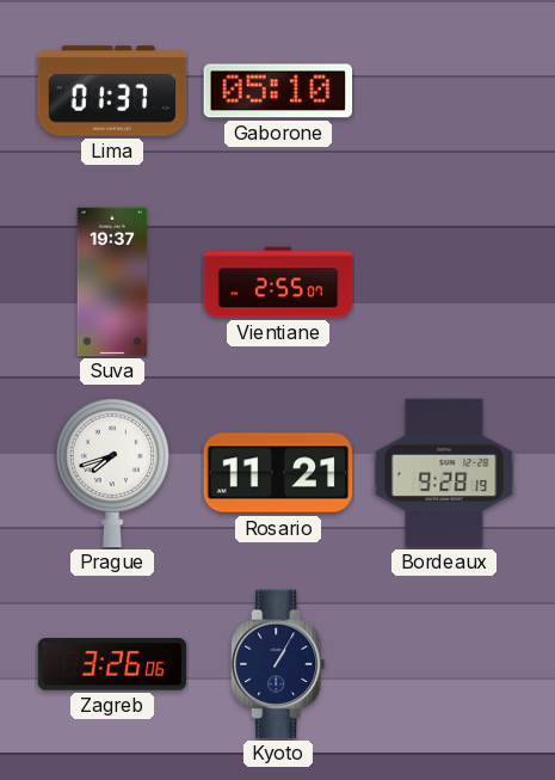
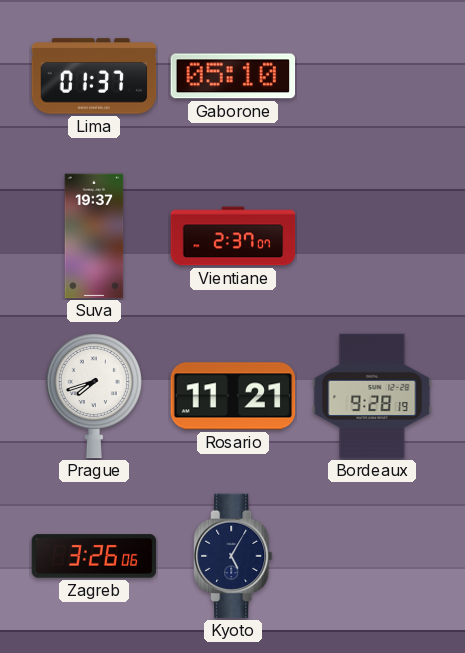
Vientiane: 2:55 -> 2:37 (233, 236)
Kyoto: 1:05 -> 5:05 (233, 556)
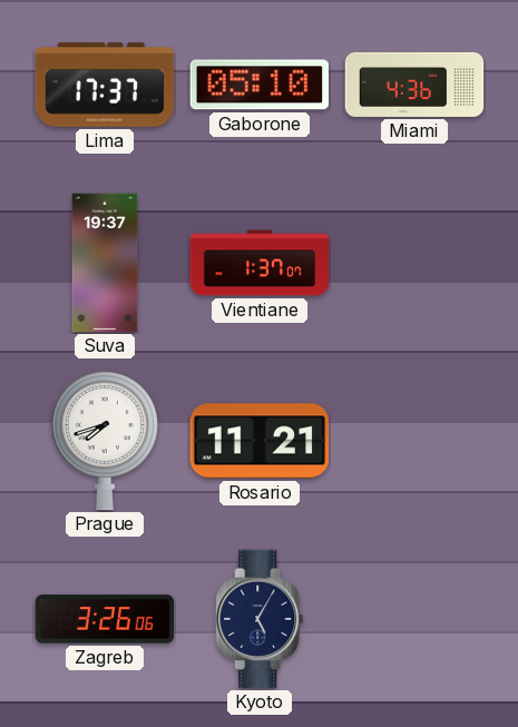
Lima: 01:37 -> 17:37 (105, 85)
Miami: none -> 4:36 (414, 85)
Vientiane: 2:37 -> 1:37 (260, 263)
Bordeaux: 9:28 -> none (372, 396)
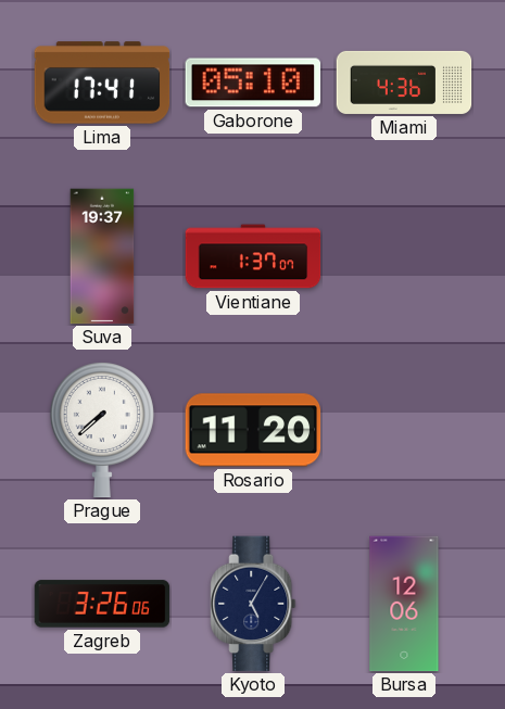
Lima: 17:37 -> 17:41 (102, 83)
Prague: 7:42 -> 7:38 (102, 430)
Rosario: 11:21 -> 11:20 (253, 430)
Bursa: none -> 12:06 (404, 604)
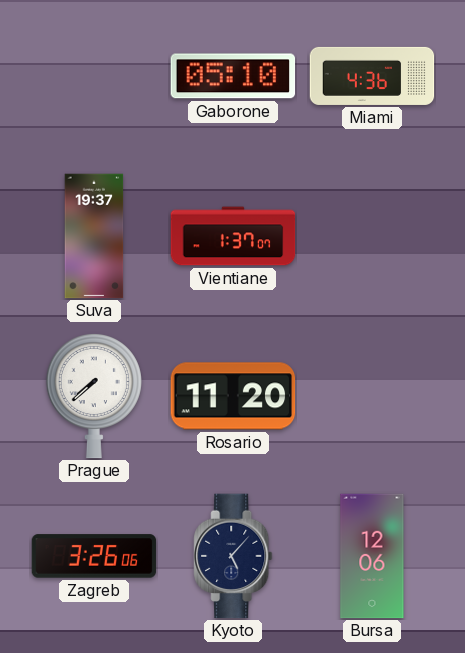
Lima: 17:41 -> none (102, 83)
Kyoto: 5:05 -> 5:07 (233, 556)
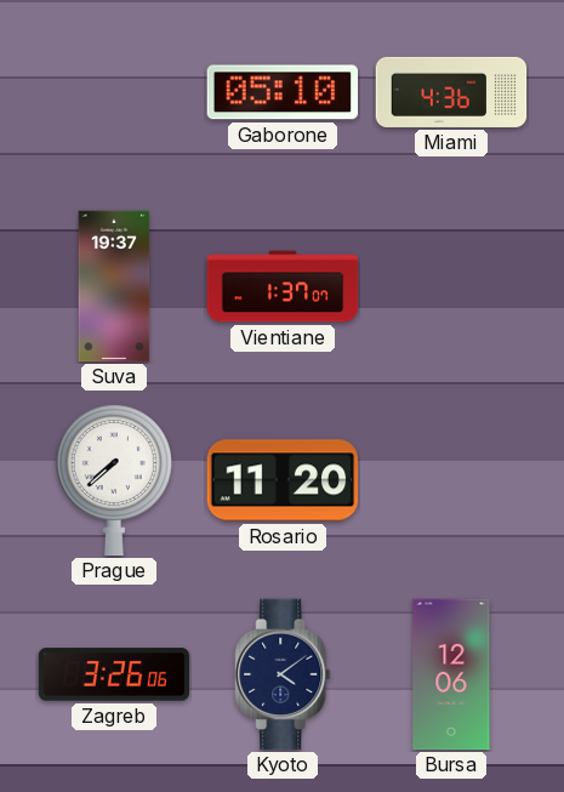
Kyoto: 5:07 -> 4:09 (283, 674)
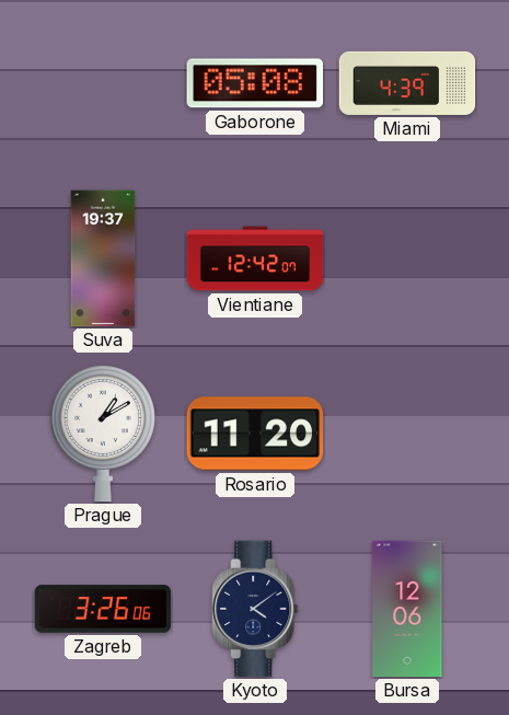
Gaborone: 05:10 -> 05:08 (255, 83)
Miami: 4:36 -> 4:39 (407, 83)
Vientiane: 1:37 -> 12:42 (255, 258)
Prague: 7:38 -> 1:10 (103, 434)
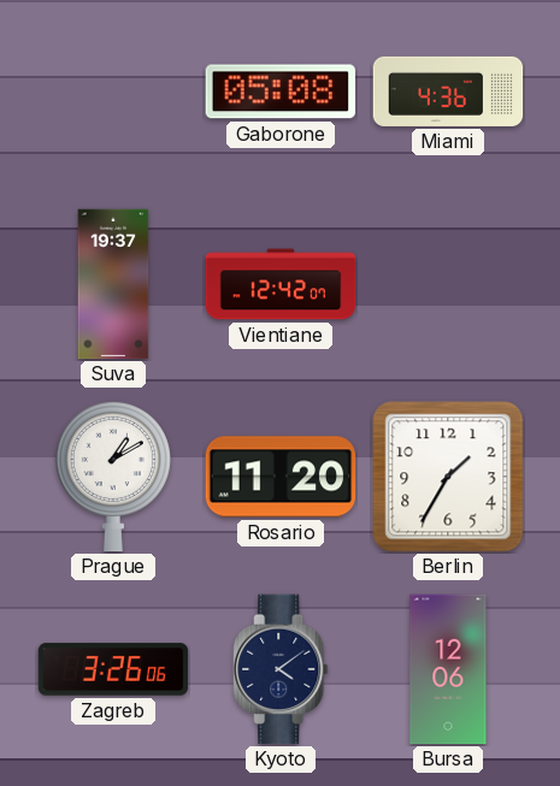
Miami: 4:39 -> 4:36 (448, 91)
Berlin: none -> 1:35 (448, 477)
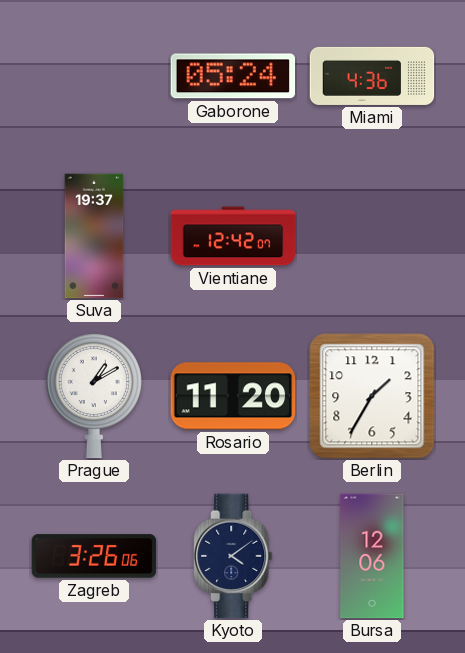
Gaborone: 05:08 -> 05:24 (233, 76)
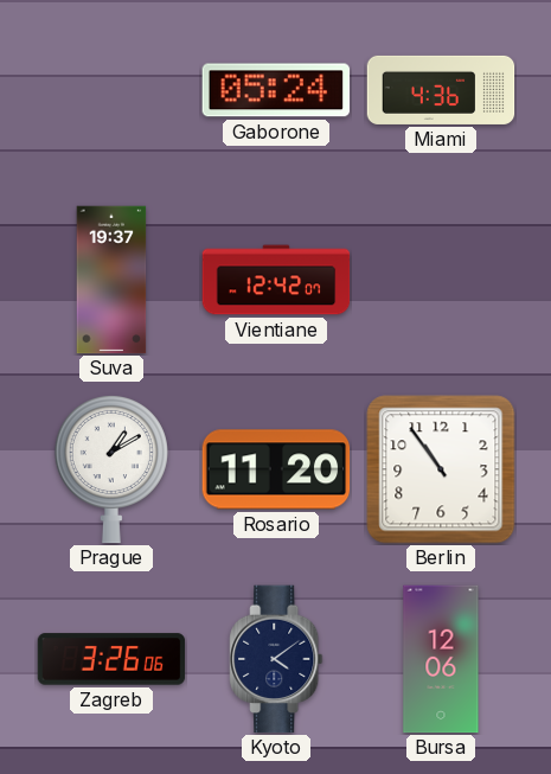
Berlin: 1:35 -> 10:54 (441, 469)
